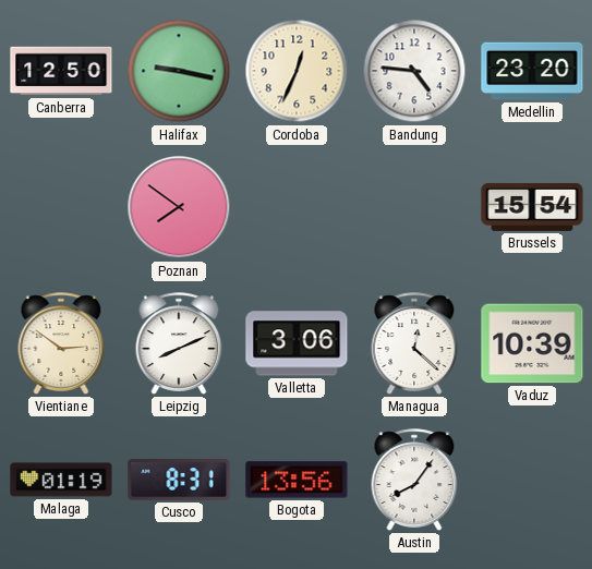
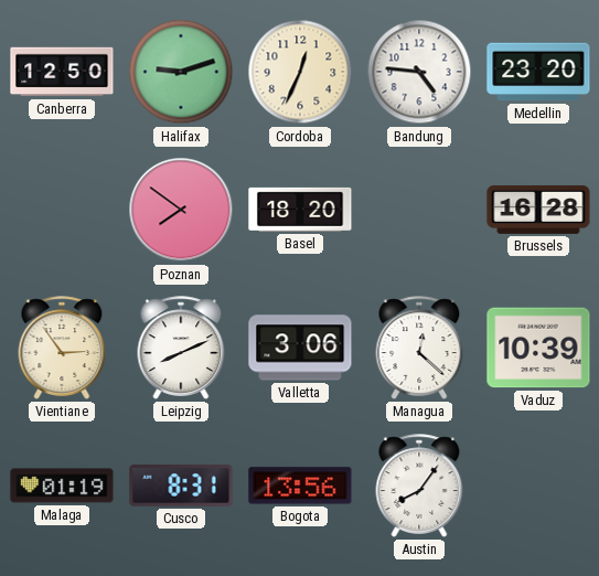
Halifax: 9:17 -> 9:12 (181, 72)
Basel: none -> 18:20 (300, 210)
Brussels: 15:54 -> 16:28 (538, 210)
Vientiane: 2:51 -> 2:54 (62, 348)
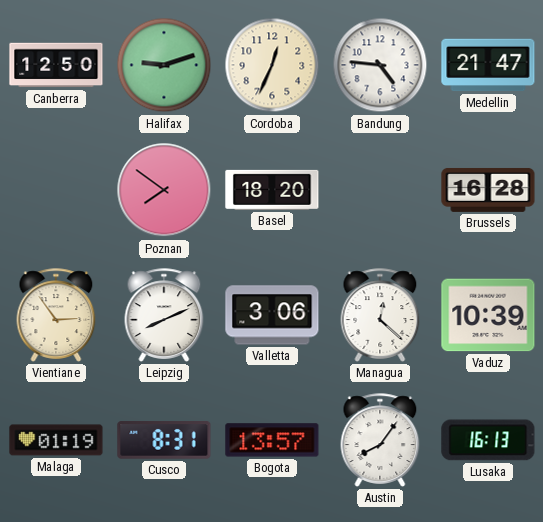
Medellin: 23:20 -> 21:47 (488, 65)
Bogota: 13:56 -> 13:57 (272, 440)
Lusaka: none -> 16:13 (488, 440)
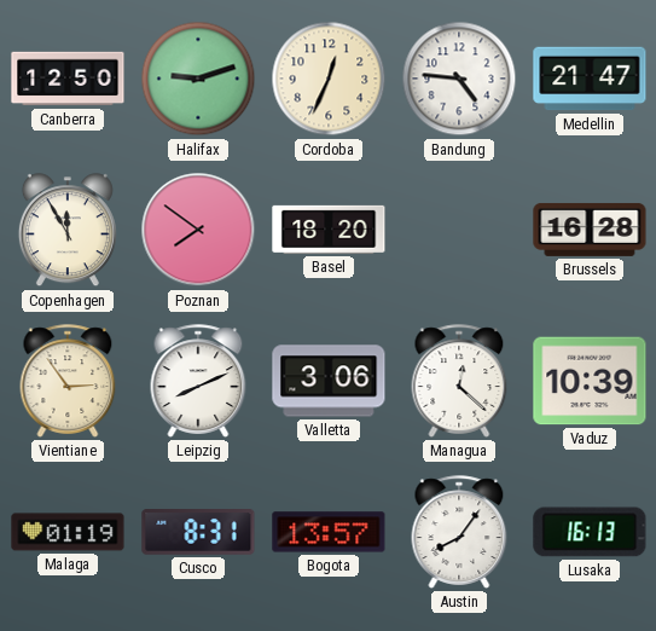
Copenhagen: none -> 11:55 (68, 231)
